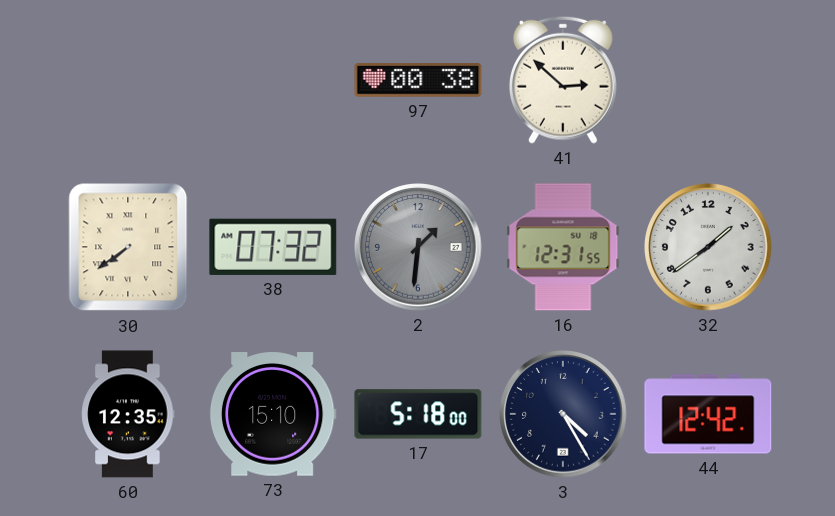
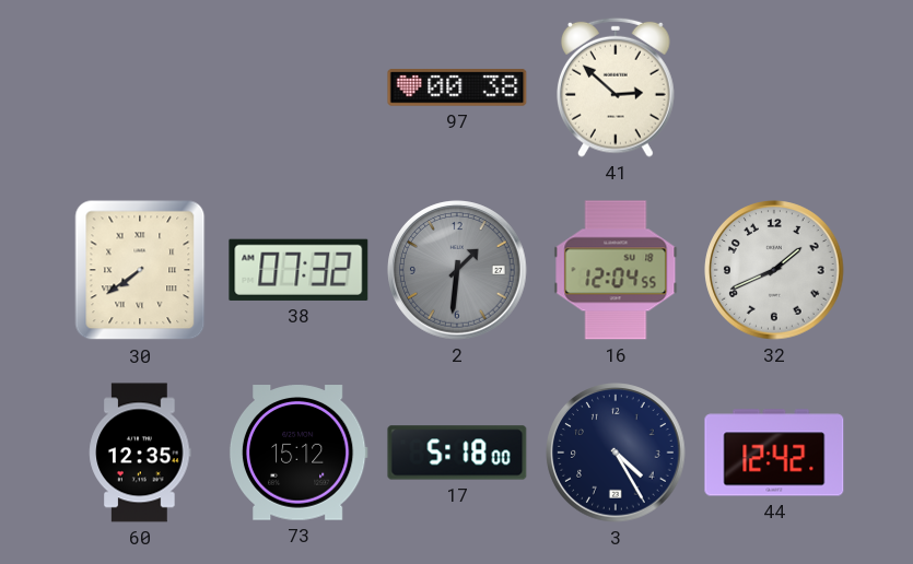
16: 12:31 -> 12:04 (616, 270)
32: 1:39 -> 1:41 (774, 270)
73: 15:10 -> 15:12 (299, 453)
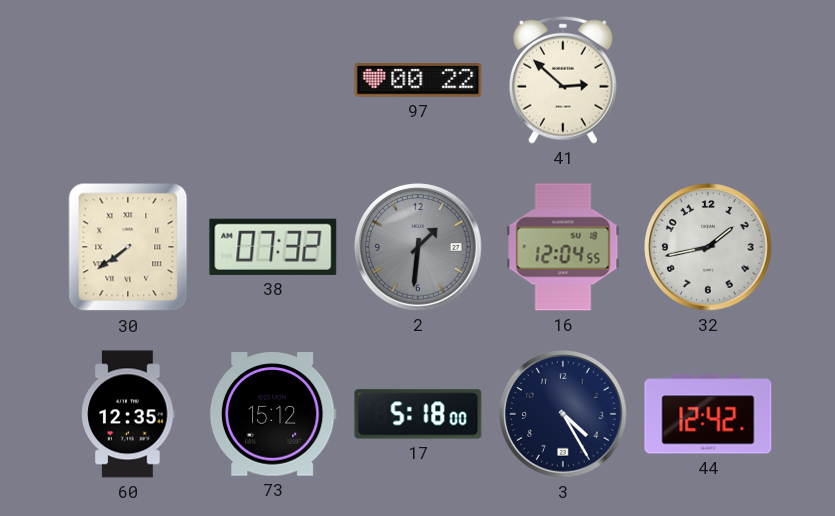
97: 00:38 -> 00:22 (418, 80)
32: 1:41 -> 1:43 (708, 247)
